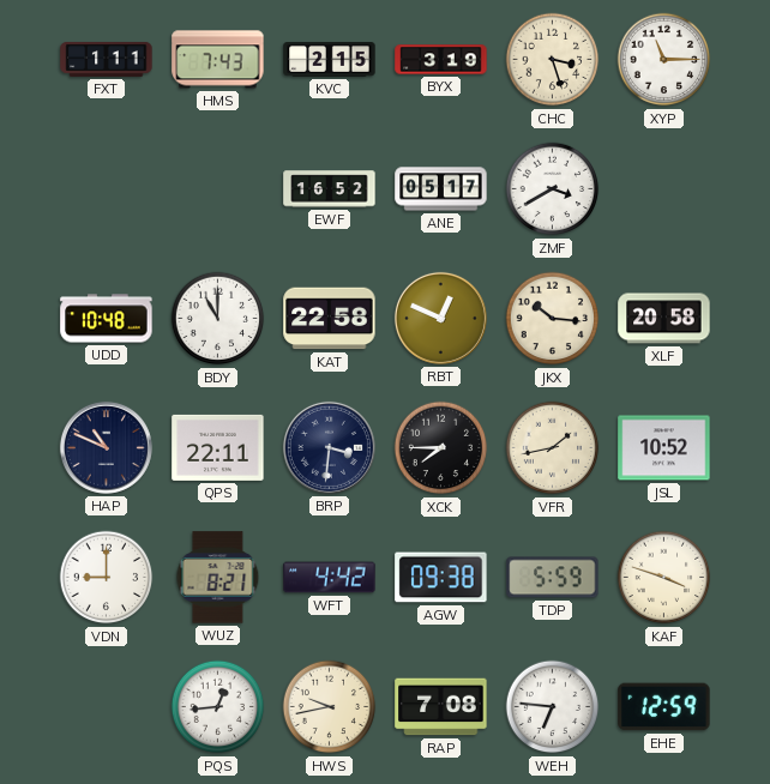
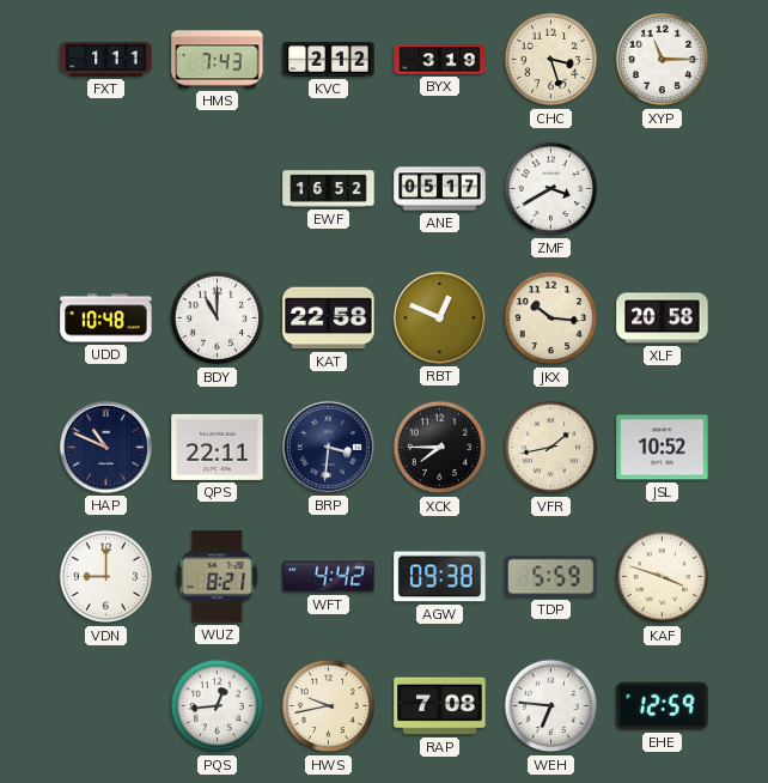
KVC: 2:15 -> 2:12 (329, 60)
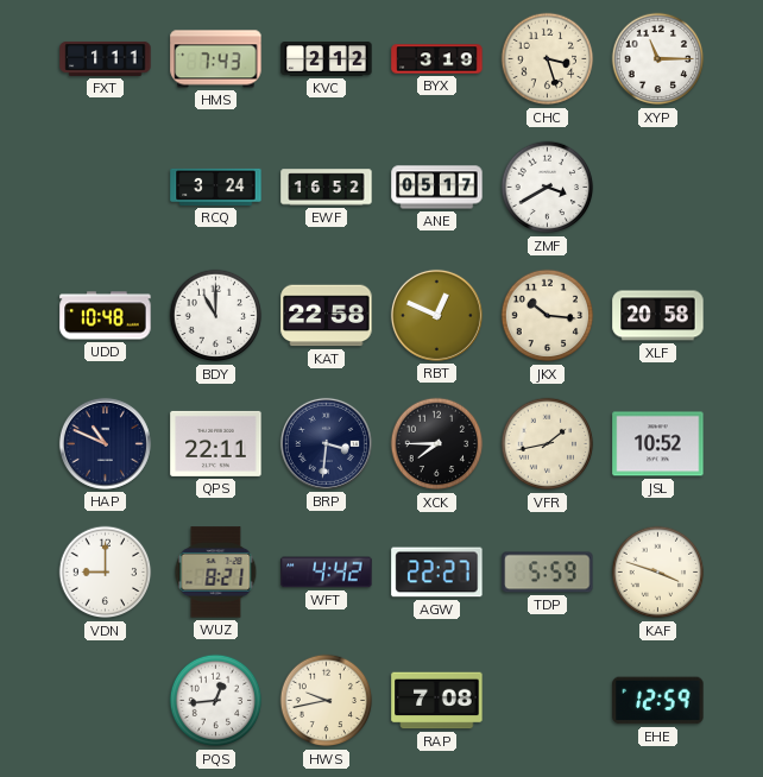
RCQ: none -> 3:24 (216, 187)
AGW: 09:38 -> 22:27 (437, 573)
WEH: 6:46 -> none (551, 706)
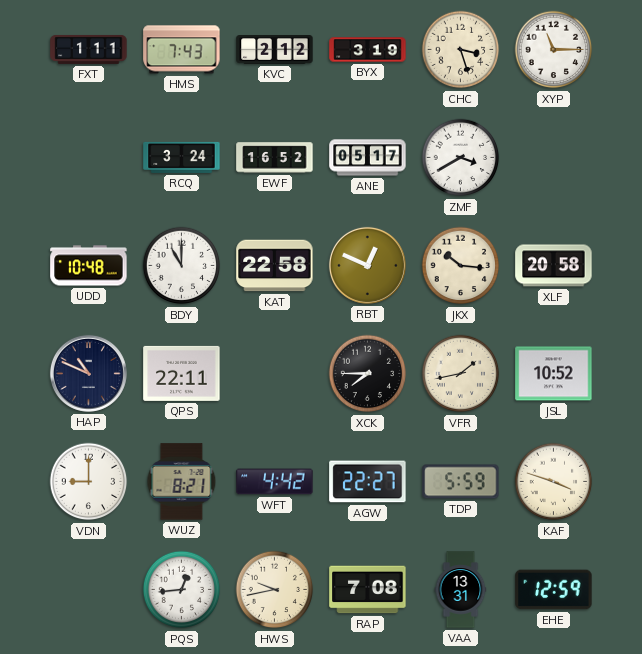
BRP: 3:31 -> none (326, 443)
VAA: none -> 13:31 (461, 590)
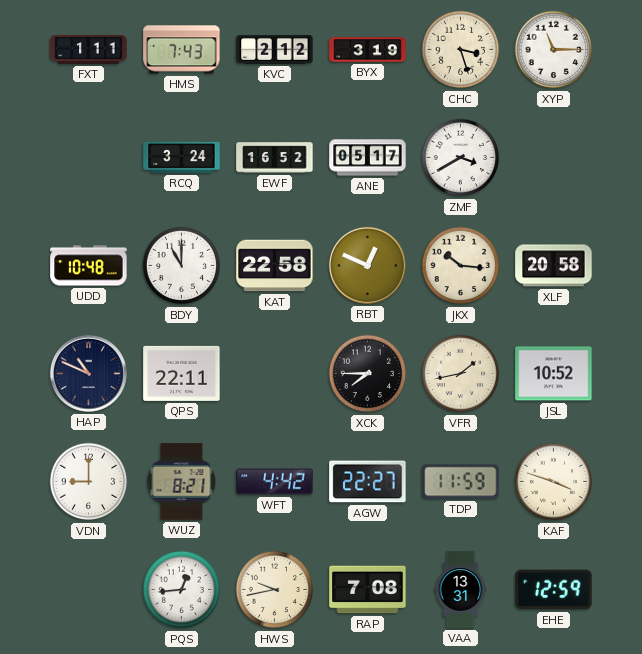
TDP: 5:59 -> 11:59 (461, 482)
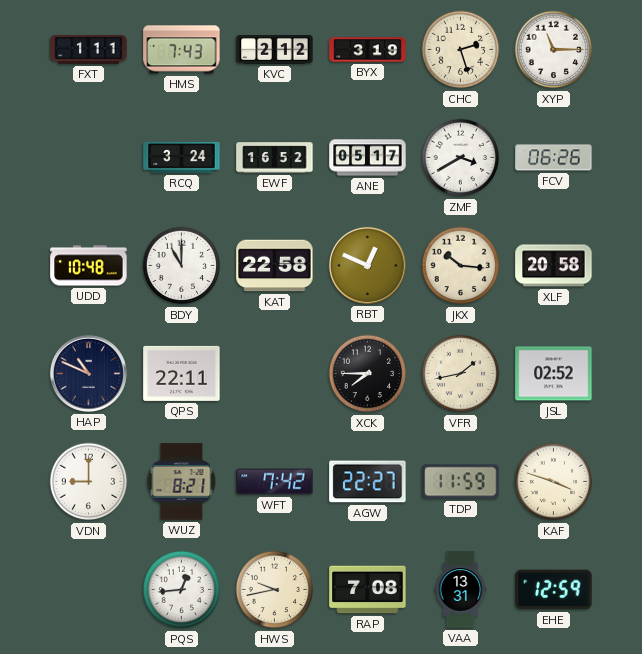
CHC: 3:27 -> 2:27 (461, 50)
FCV: none -> 06:26 (554, 158)
JSL: 10:52 -> 02:52 (554, 374)
WFT: 4:42 -> 7:42 (275, 482)
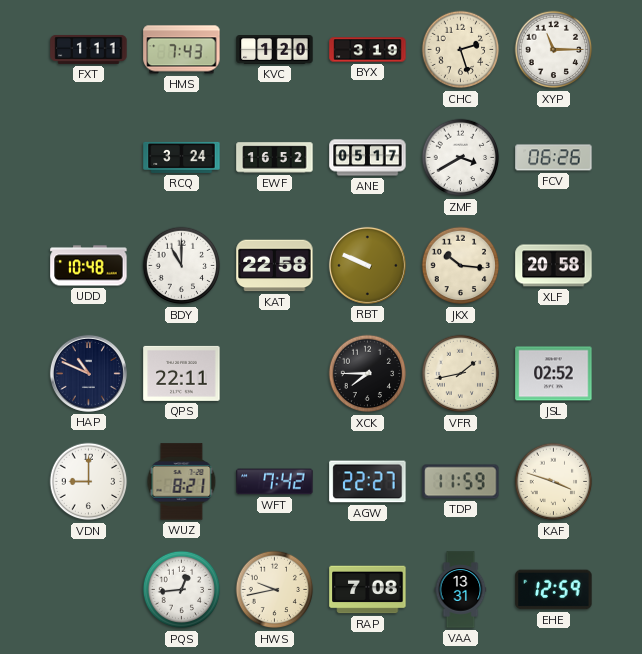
KVC: 2:12 -> 1:20 (275, 50)
RBT: 12:49 -> 9:49 (367, 265)
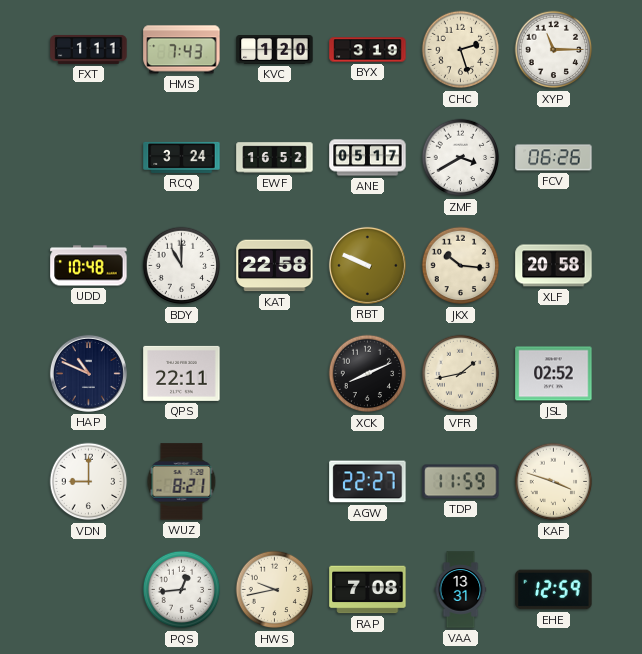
XCK: 7:45 -> 8:11 (368, 374)
WFT: 7:42 -> none (275, 482)
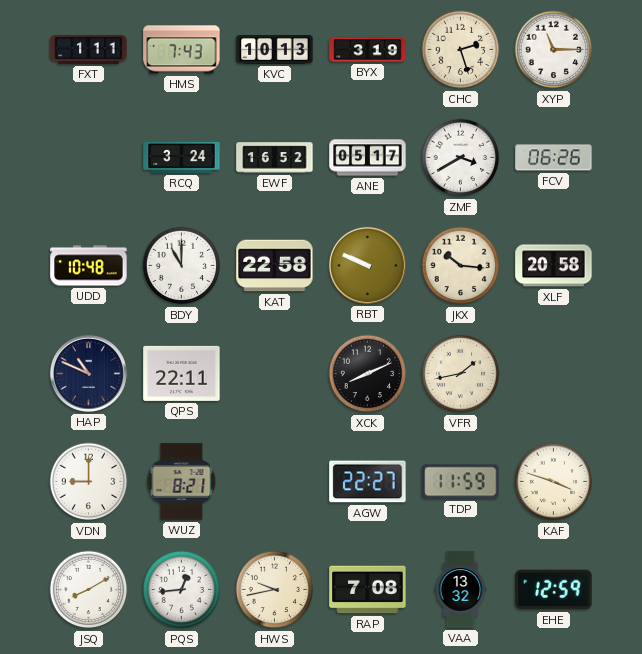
KVC: 1:20 -> 10:13 (275, 50)
JSL: 02:52 -> none (554, 374)
JSQ: none -> 8:10 (89, 590)
VAA: 13:31 -> 13:32 (461, 590)
